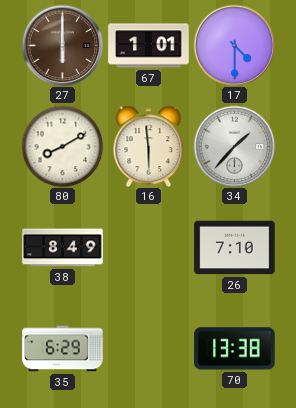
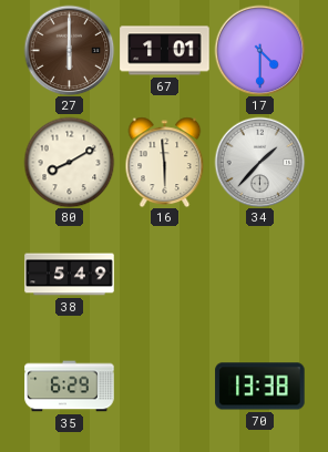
38: 8:49 -> 5:49 (70, 275)
26: 7:10 -> none (235, 248)
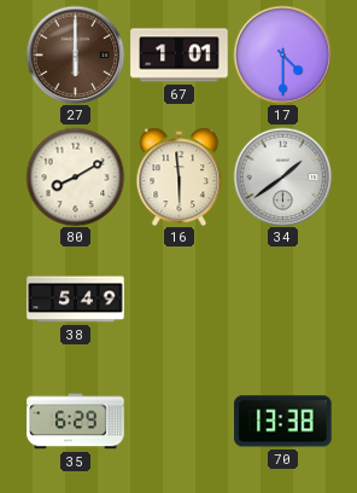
34: 1:37 -> 1:39 (282, 176)
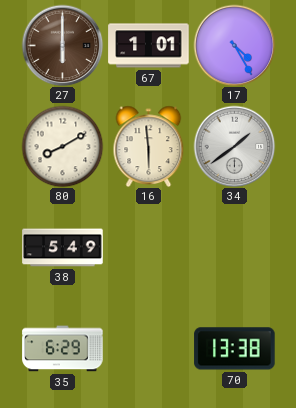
17: 4:30 -> 4:25 (234, 45)
